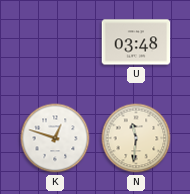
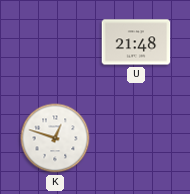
U: 03:48 -> 21:48 (136, 42)
N: 11:31 -> none (136, 138)
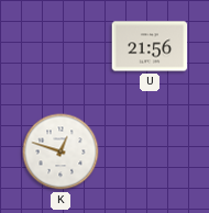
U: 21:48 -> 21:56 (150, 46)
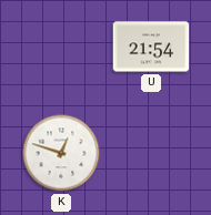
U: 21:56 -> 21:54 (151, 47)
